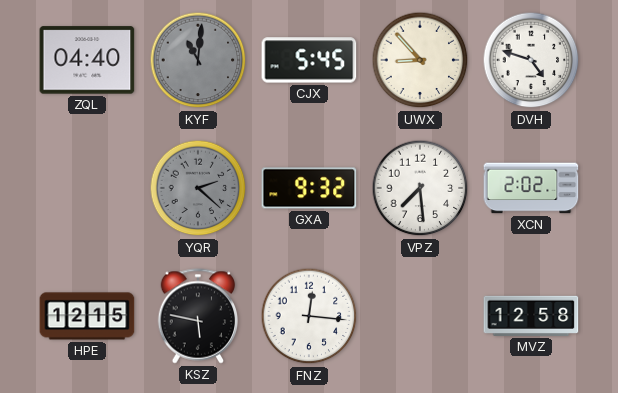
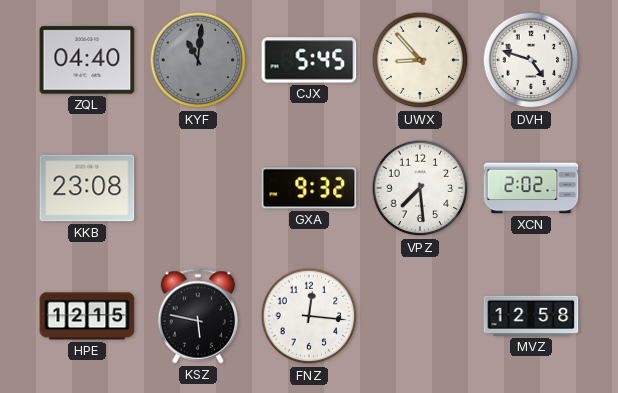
KKB: none -> 23:08 (87, 188)
YQR: 2:22 -> none (198, 188)
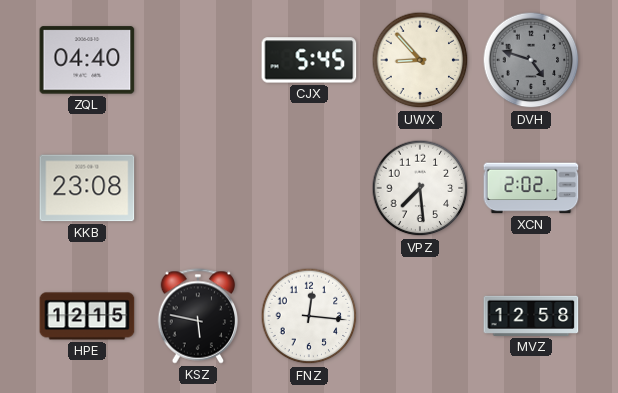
KYF: 11:01 -> none (198, 60)
DVH dial: white -> grey (531, 60)
GXA: 9:32 -> none (309, 188)
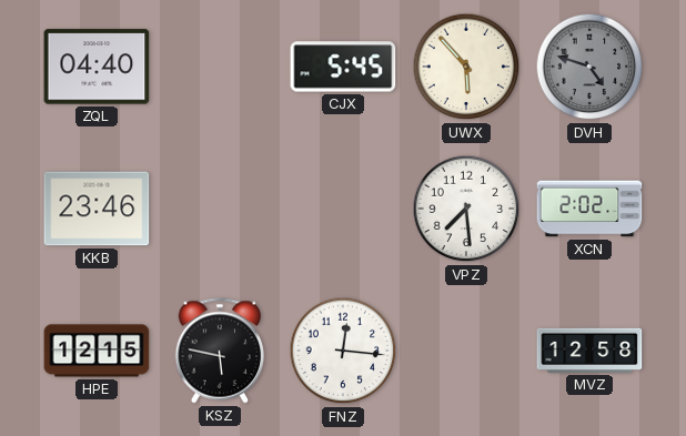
UWX: 8:53 -> 5:53 (466, 67)
KKB: 23:08 -> 23:46 (97, 209)
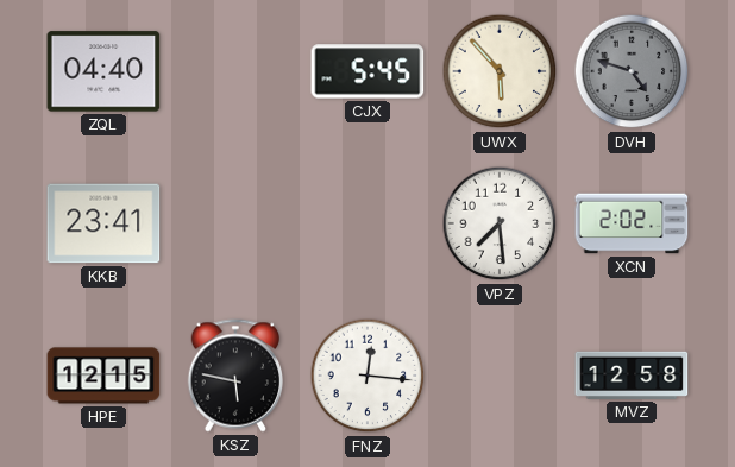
KKB: 23:46 -> 23:41 (103, 223)
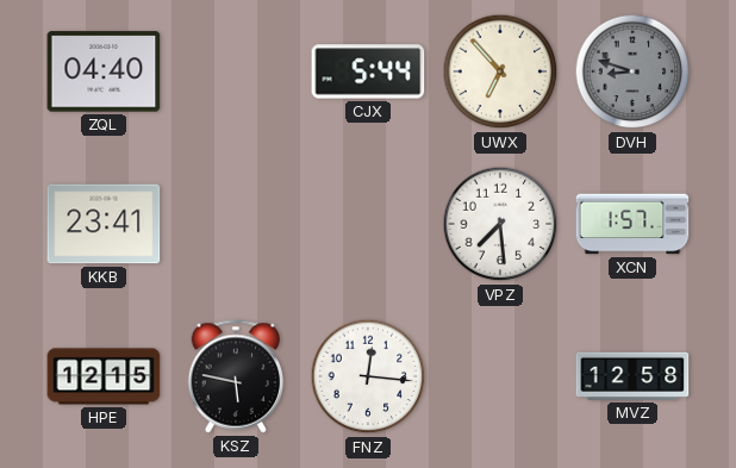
CJX: 5:45 -> 5:44 (368, 71)
UWX: 5:53 -> 6:53 (500, 71)
DVH: 4:48 -> 8:48 (632, 71)
XCN: 2:02 -> 1:57 (632, 224)
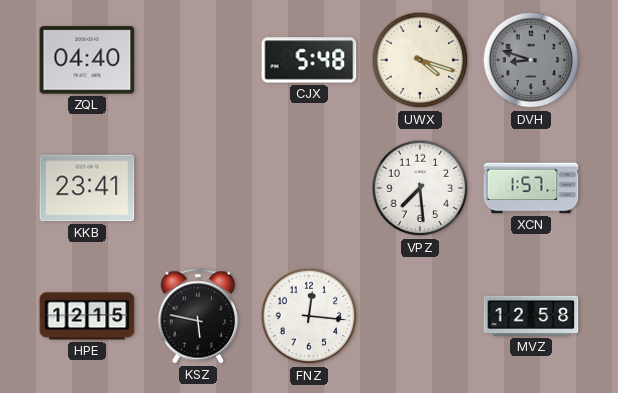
CJX: 5:44 -> 5:48 (309, 60)
UWX: 6:53 -> 4:18 (420, 60)
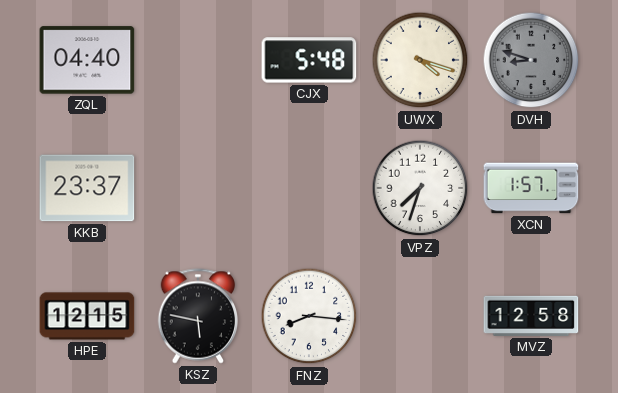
KKB: 23:41 -> 23:37 (87, 188)
VPZ: 7:29 -> 7:33 (420, 188)
FNZ: 12:16 -> 8:16 (309, 316)
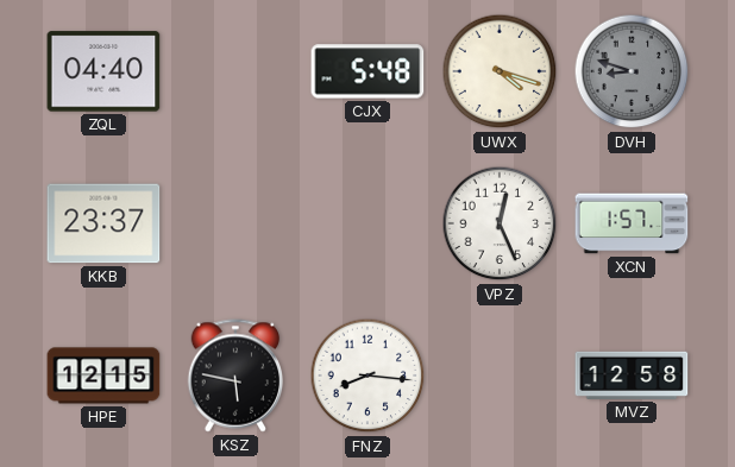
VPZ: 7:33 -> 12:26 (500, 223)
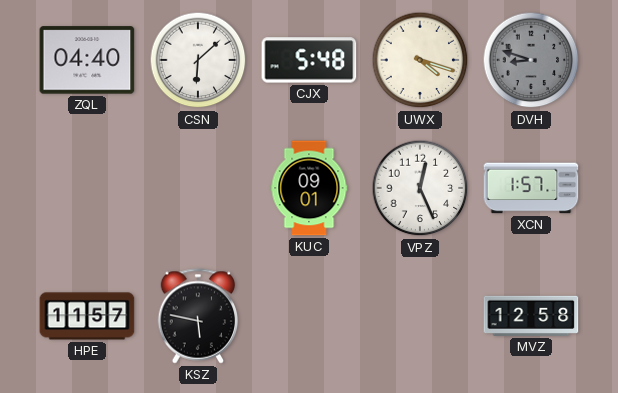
CSN: none -> 6:08 (198, 60)
KKB: 23:37 -> none (103, 223)
KUC: none -> 09:01 (309, 188)
HPE: 12:15 -> 11:57 (87, 316)
FNZ: 8:16 -> none (367, 376)
